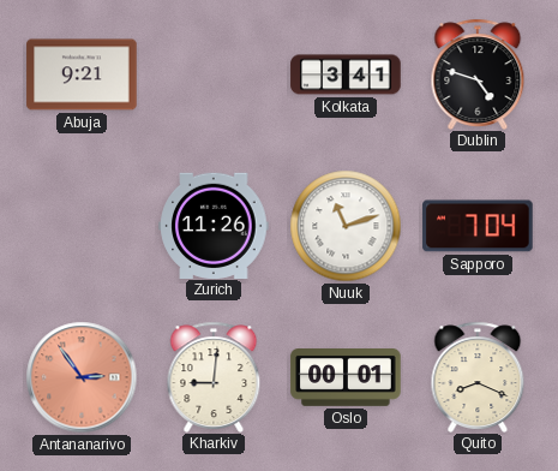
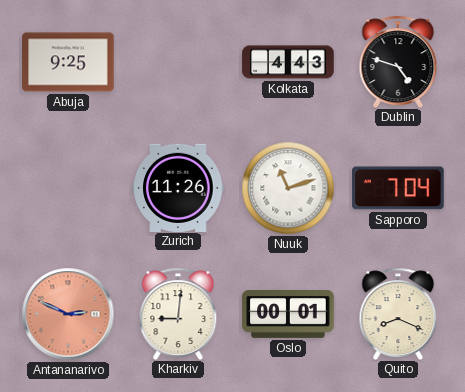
Abuja: 9:21 -> 9:25 (68, 62)
Kolkata: 3:41 -> 4:43 (288, 62)
Antananarivo: 2:54 -> 2:49 (68, 314)
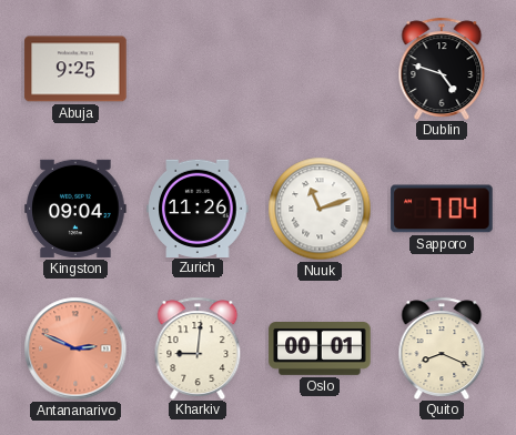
Kolkata: 4:43 -> none (288, 62)
Kingston: none -> 09:04 (75, 209)
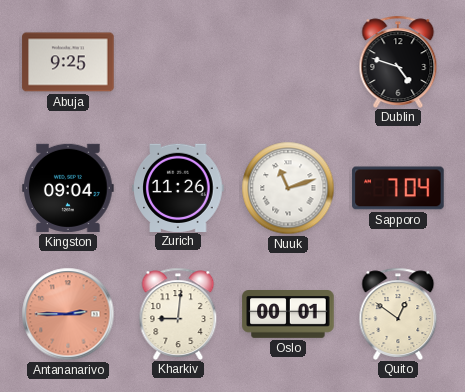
Antananarivo: 2:49 -> 2:45 (68, 314)
Quito: 8:19 -> 12:51 (398, 313)
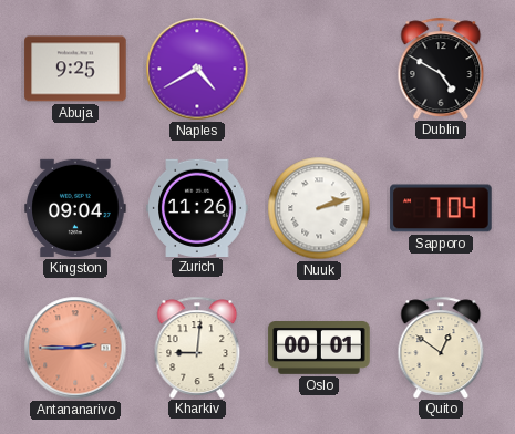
Naples: none -> 4:40 (197, 69)
Dublin: 4:48 -> 4:50 (441, 68)
Nuuk: 11:12 -> 2:12 (319, 208)
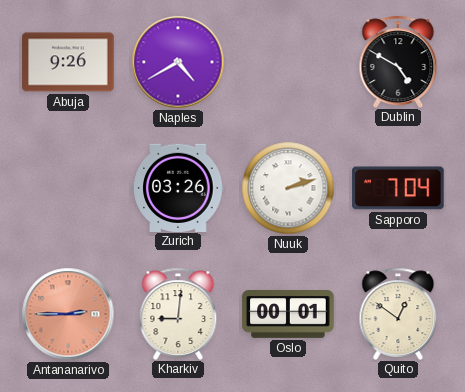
Abuja: 9:25 -> 9:26 (68, 62)
Kingston: 09:04 -> none (75, 208)
Zurich: 11:26 -> 03:26 (178, 187)
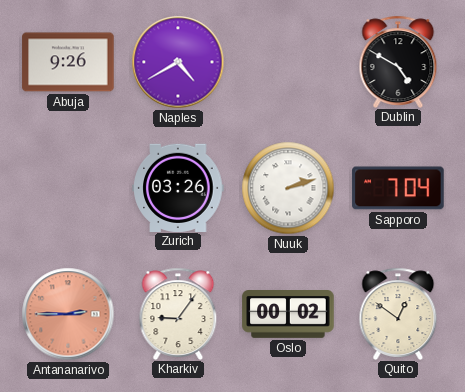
Kharkiv: 9:01 -> 9:06 (178, 313)
Oslo: 00:01 -> 00:02 (288, 315)
